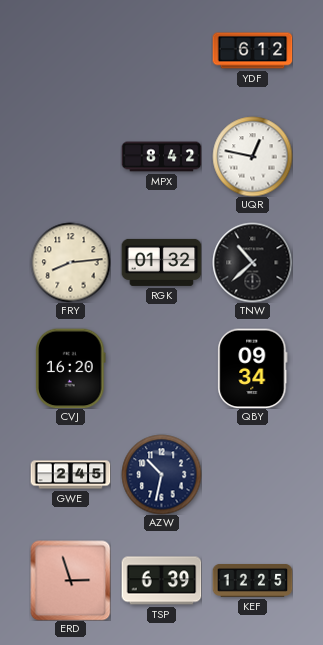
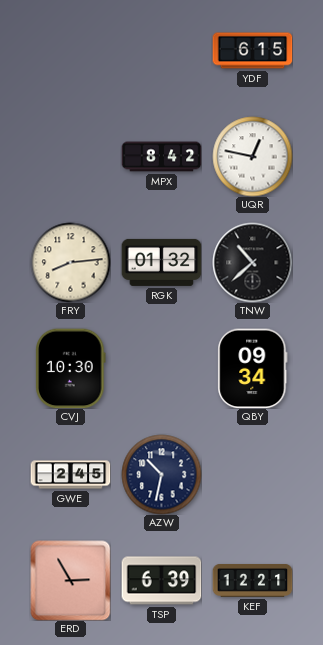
YDF: 6:12 -> 6:15 (252, 51)
CVJ: 16:20 -> 10:30 (71, 368)
ERD: 2:57 -> 2:55 (70, 580)
KEF: 12:25 -> 12:21 (252, 580)
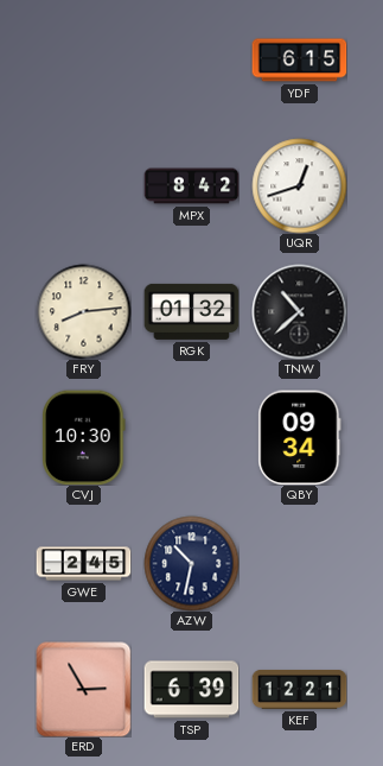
UQR: 12:47 -> 12:42 (299, 185)
